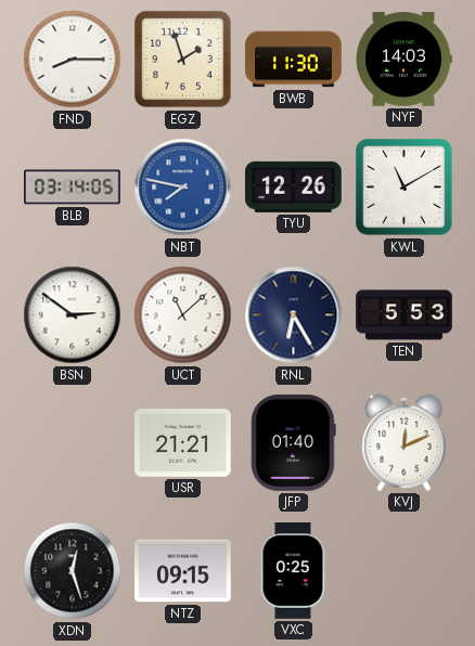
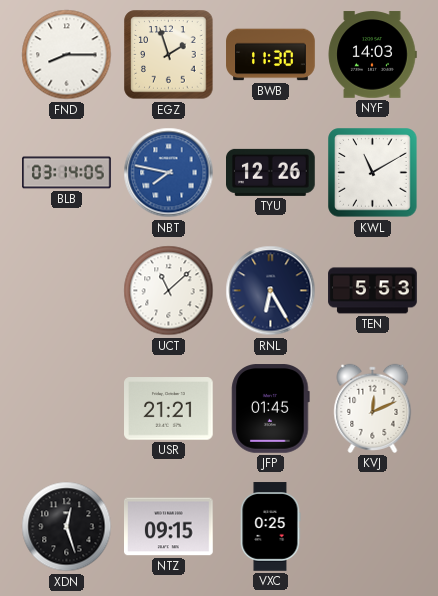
BSN: 2:51 -> none (73, 315)
JFP: 01:40 -> 01:45 (271, 409)
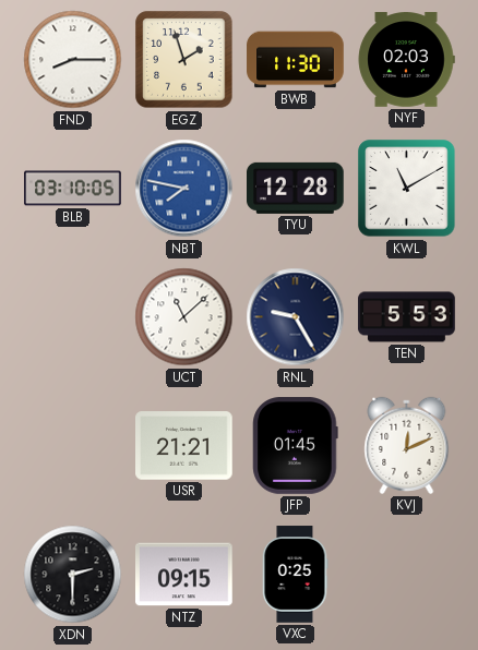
NYF: 14:03 -> 02:03 (406, 60)
BLB: 03:14 -> 03:10 (73, 189)
TYU: 12:26 -> 12:28 (296, 188)
RNL: 6:25 -> 9:25 (296, 317)
XDN: 12:27 -> 2:30 (73, 575)
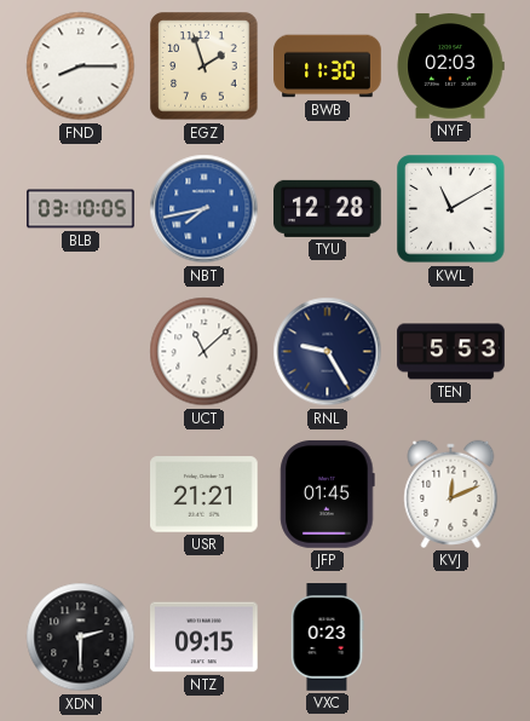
NBT: 7:47 -> 7:43 (204, 209)
VXC: 0:25 -> 0:23 (327, 638)
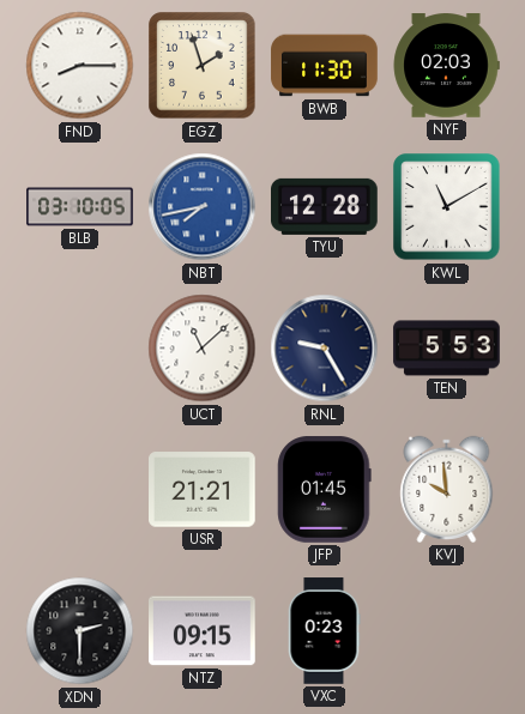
KVJ: 12:11 -> 9:59 (447, 489)
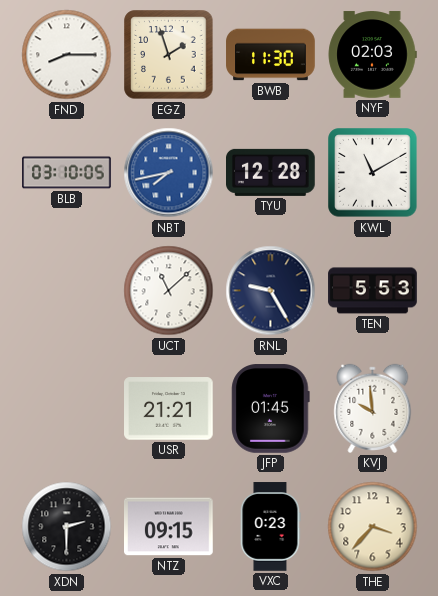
THE: none -> 3:37 (373, 527)
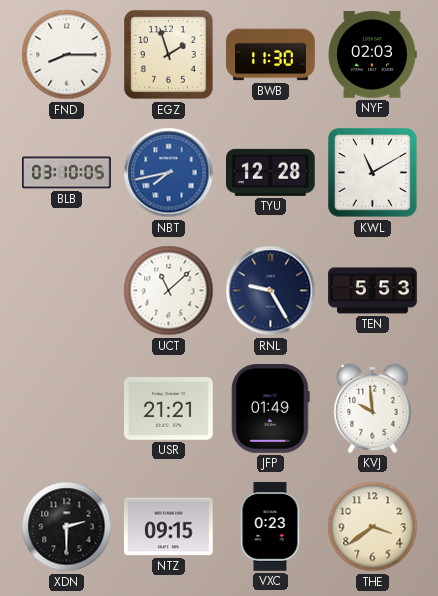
JFP: 01:45 -> 01:49 (271, 409)
THE: 3:37 -> 3:39 (373, 527)
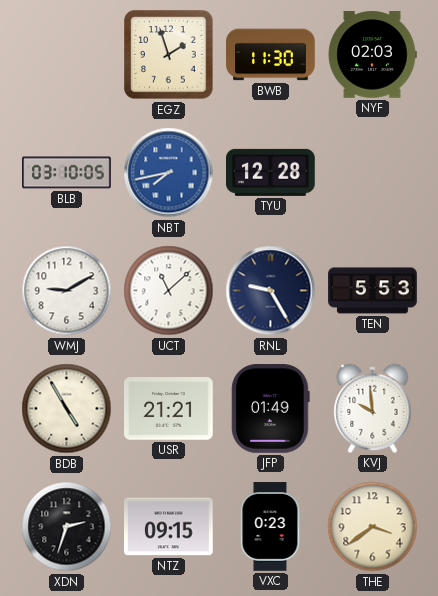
FND: 8:15 -> none (67, 55)
KWL: 11:10 -> none (373, 173)
WMJ: none -> 9:10 (67, 291)
BDB: none -> 4:55 (67, 409)
XDN: 2:30 -> 2:33 (67, 527)
